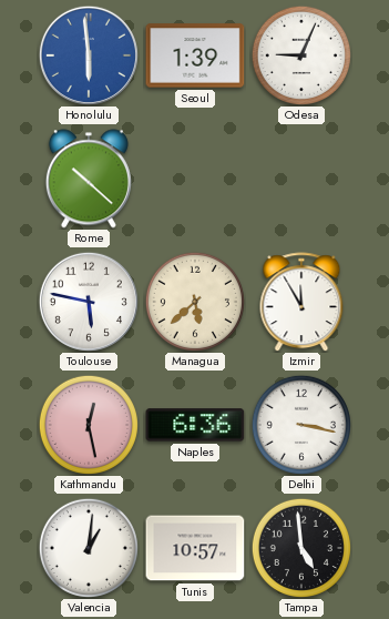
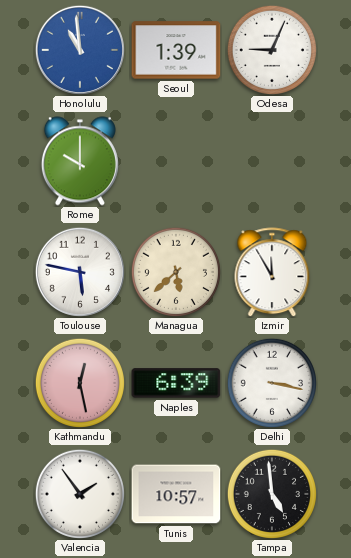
Honolulu: 5:59 -> 10:59 (80, 50)
Rome: 10:22 -> 10:00 (80, 161)
Naples: 6:36 -> 6:39 (176, 383)
Valencia: 1:01 -> 1:54 (80, 494)
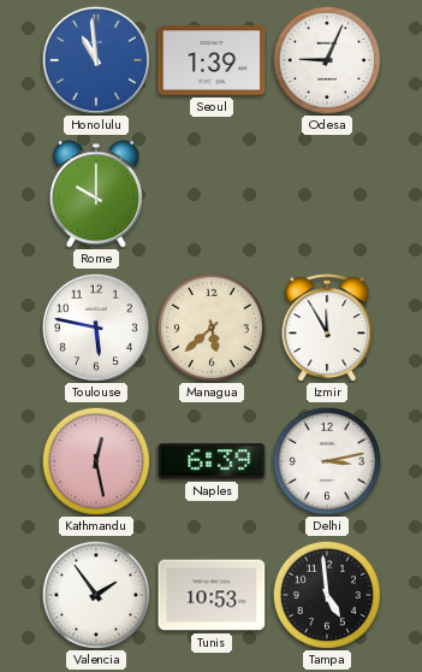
Delhi: 3:17 -> 3:13 (327, 461)
Tunis: 10:57 -> 10:53 (212, 595)
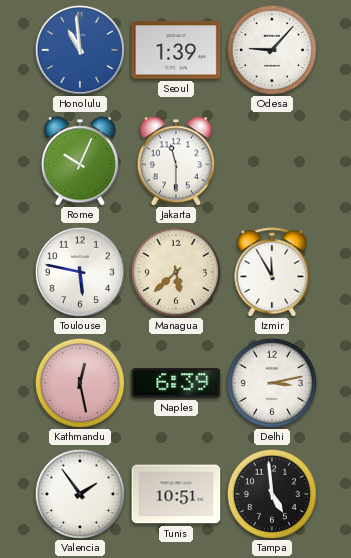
Odesa: 9:04 -> 9:07 (272, 50)
Rome: 10:00 -> 10:04 (80, 161)
Jakarta: none -> 11:30 (176, 161)
Tunis: 10:53 -> 10:51 (176, 494)
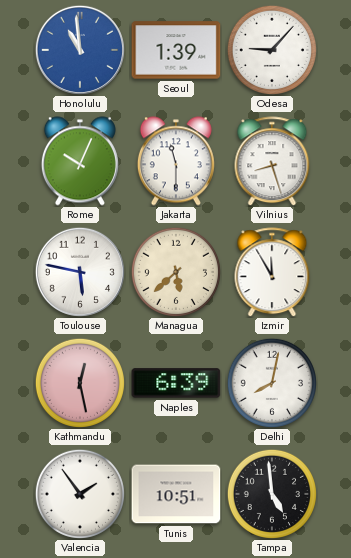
Vilnius: none -> 8:27 (272, 161)
Delhi: 3:13 -> 8:02 (272, 383)
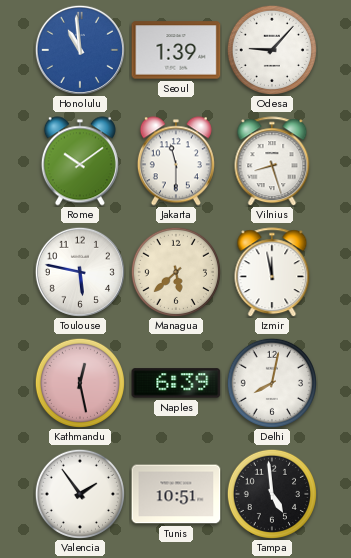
Rome: 10:04 -> 10:09 (80, 161)
Izmir: 11:55 -> 11:58 (272, 272)
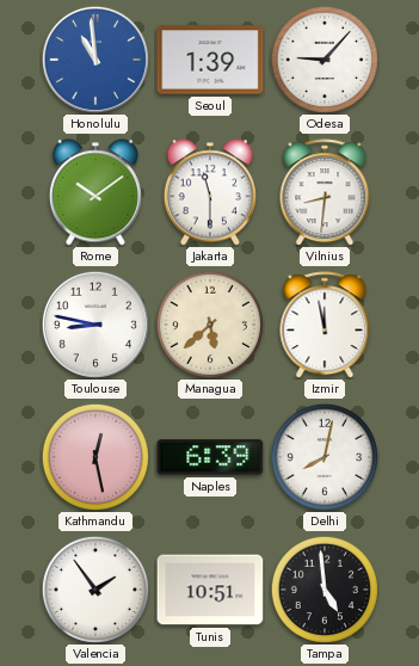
Vilnius: 8:27 -> 8:31 (325, 192)
Toulouse: 5:47 -> 8:47 (95, 325)
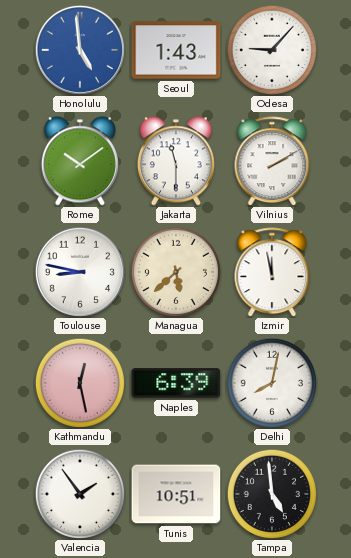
Honolulu: 10:59 -> 4:59 (80, 50)
Seoul: 1:39 -> 1:43 (176, 50)
Vilnius: 8:31 -> 2:10 (272, 161)
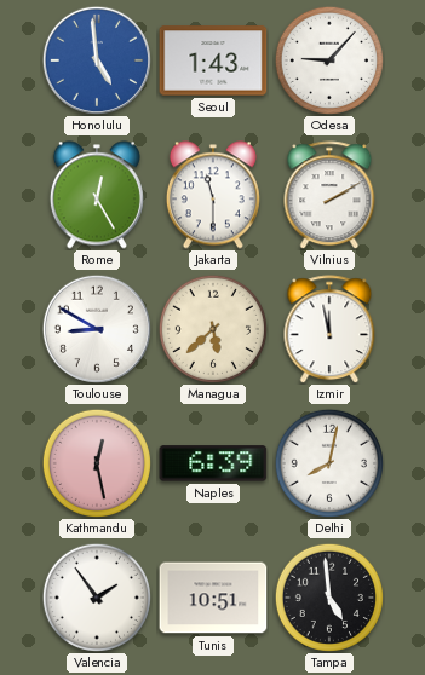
Rome: 10:09 -> 12:25 (97, 195)
Toulouse: 8:47 -> 8:50 (97, 329)
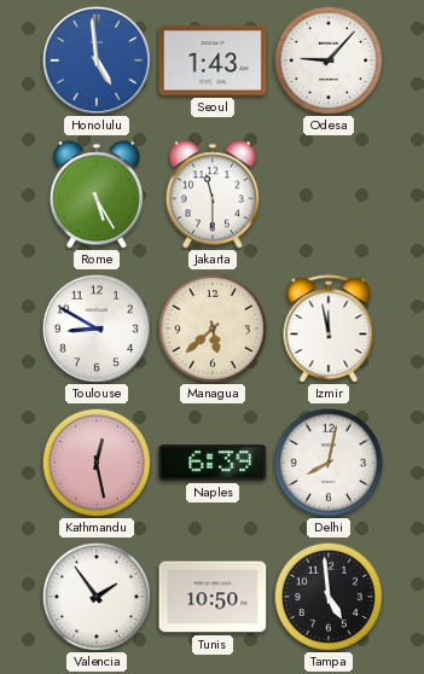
Rome: 12:25 -> 5:25 (97, 194)
Vilnius: 2:10 -> none (329, 195)
Tunis: 10:51 -> 10:50 (213, 597)
